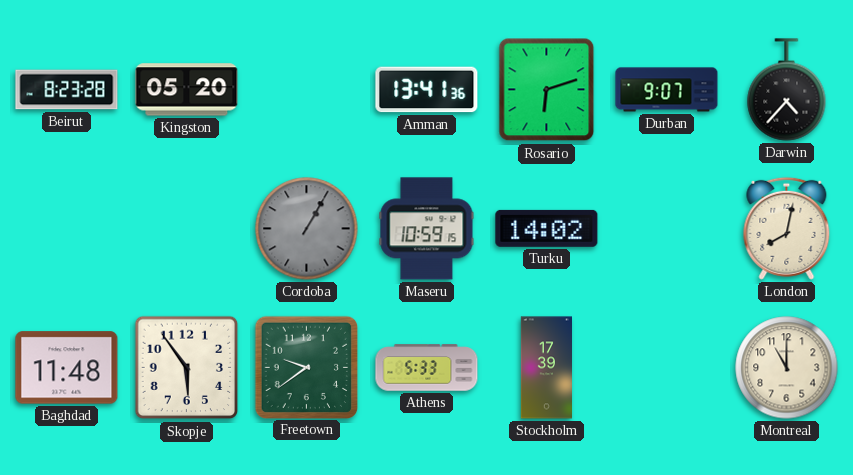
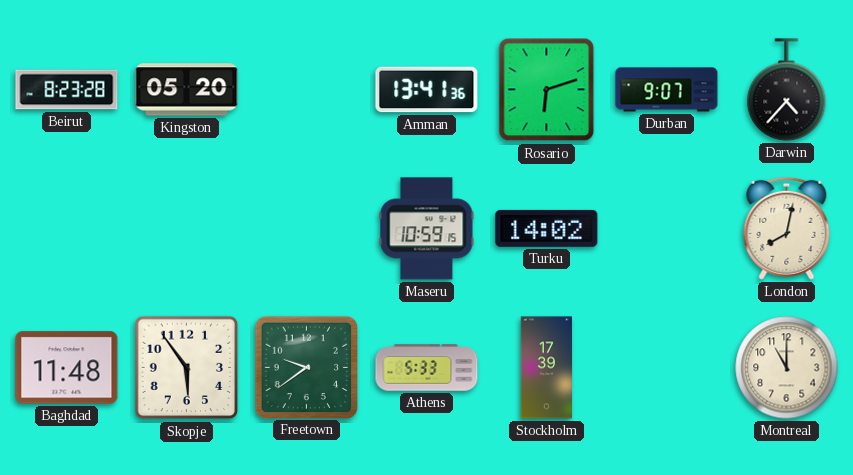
Cordoba: 1:05 -> none (307, 229)
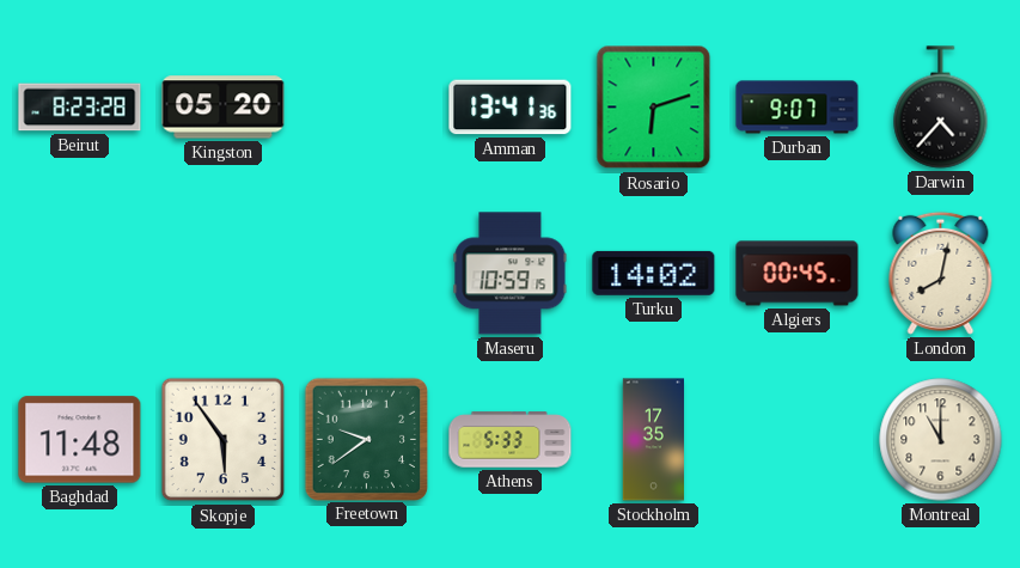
Algiers: none -> 00:45 (798, 274)
Stockholm: 17:39 -> 17:35 (654, 440)
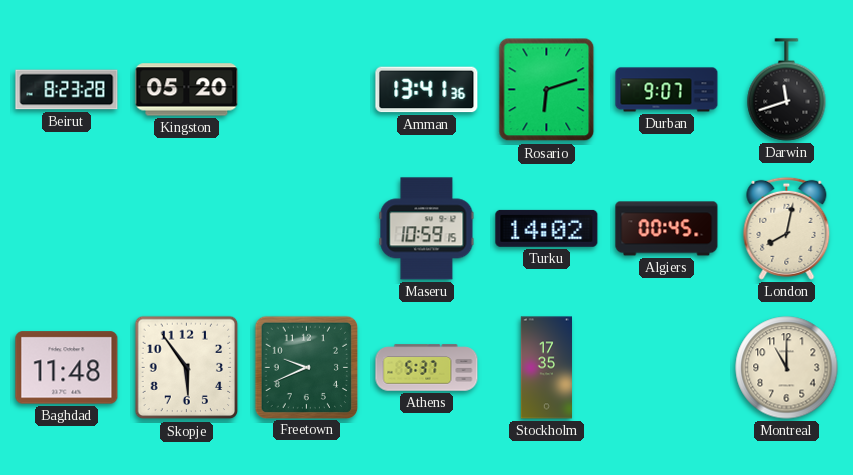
Darwin: 4:37 -> 11:42 (787, 90)
Freetown: 9:39 -> 9:41 (306, 367)
Athens: 5:33 -> 5:37 (427, 368)
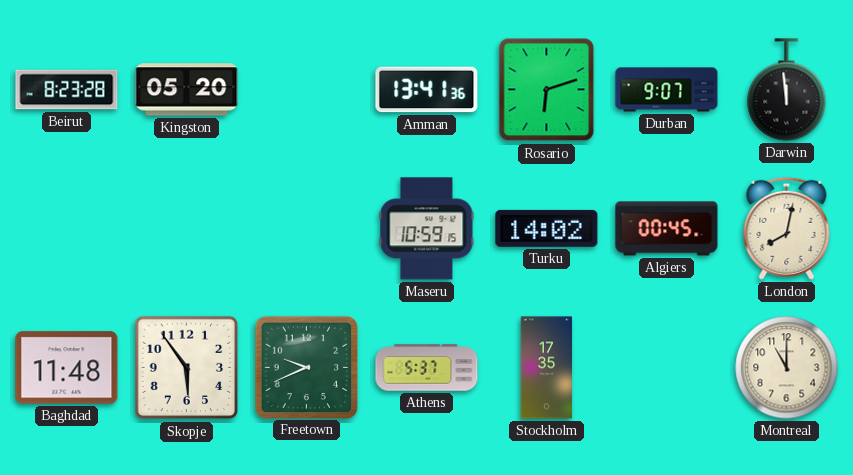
Darwin: 11:42 -> 11:59 (787, 90)
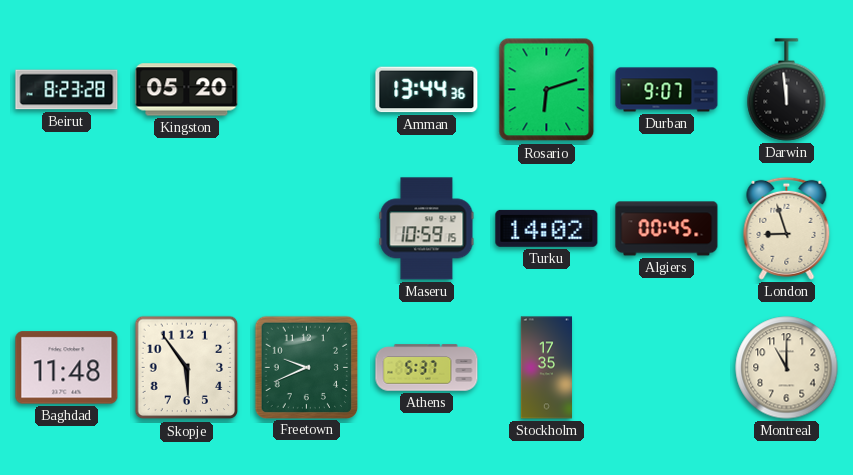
Amman: 13:41 -> 13:44 (427, 90)
London: 8:02 -> 8:57 (787, 228)
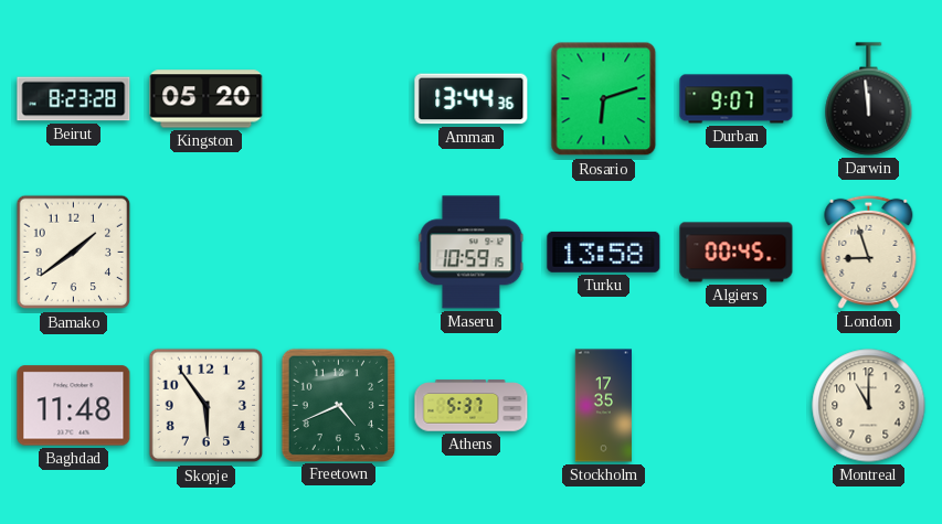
Bamako: none -> 1:39 (74, 253)
Turku: 14:02 -> 13:58 (604, 252)
Freetown: 9:41 -> 4:41 (338, 405)
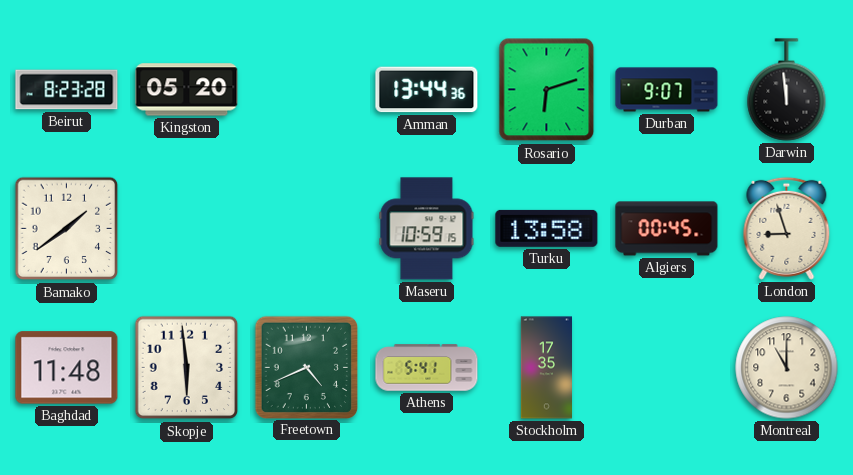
Skopje: 5:54 -> 5:59 (187, 368)
Athens: 5:37 -> 5:41 (427, 368)
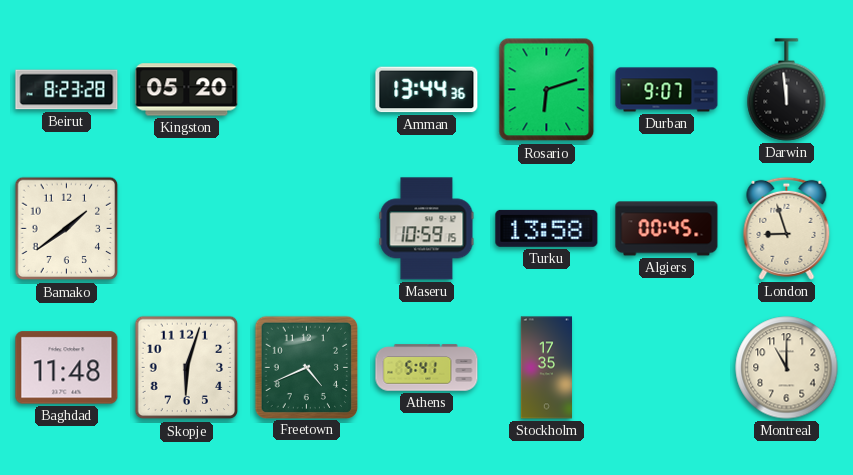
Skopje: 5:59 -> 6:03 (187, 368)
